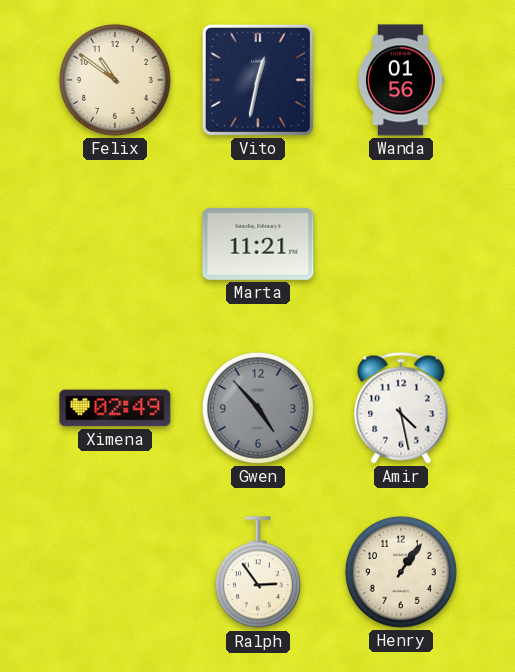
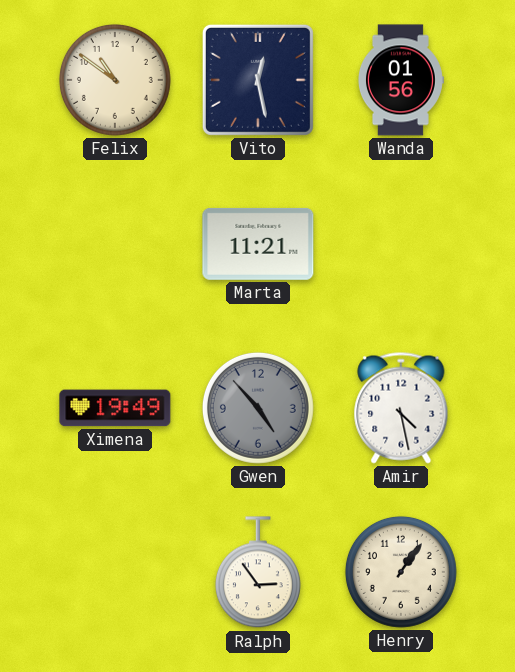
Vito: 12:32 -> 12:28 (258, 80)
Ximena: 02:49 -> 19:49 (115, 408)
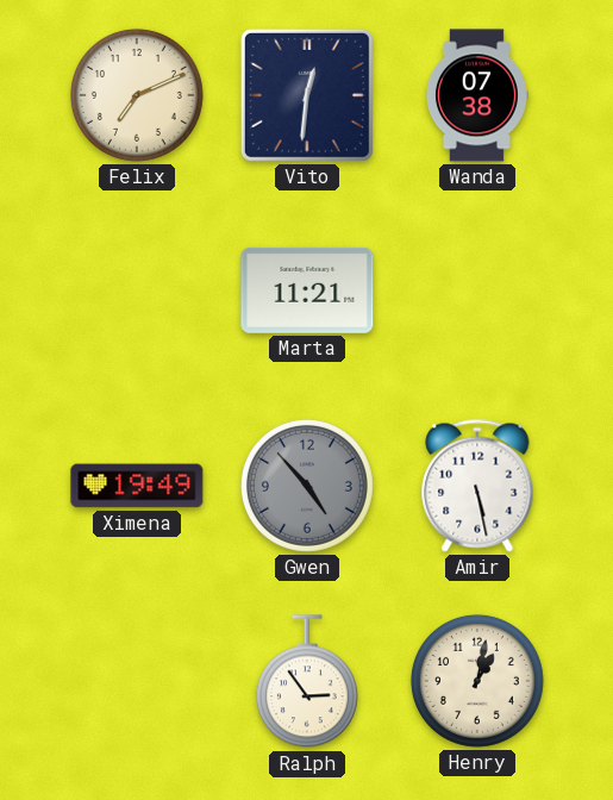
Felix: 10:51 -> 7:11 (137, 95)
Vito: 12:28 -> 12:31 (307, 95)
Wanda: 01:56 -> 07:38 (476, 95)
Amir: 4:28 -> 5:28 (477, 486)
Henry: 1:06 -> 1:02 (477, 681)
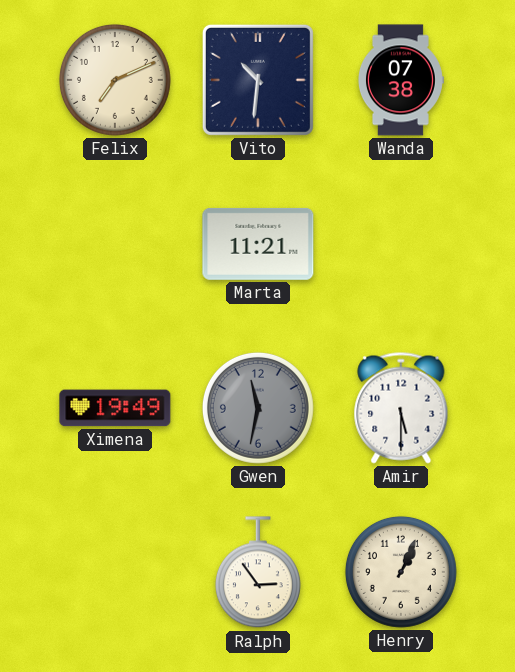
Vito: 12:31 -> 10:31 (258, 80)
Gwen: 4:53 -> 11:32 (258, 408)
Amir: 5:28 -> 5:30 (401, 408)
Henry: 1:02 -> 1:04 (401, 572)
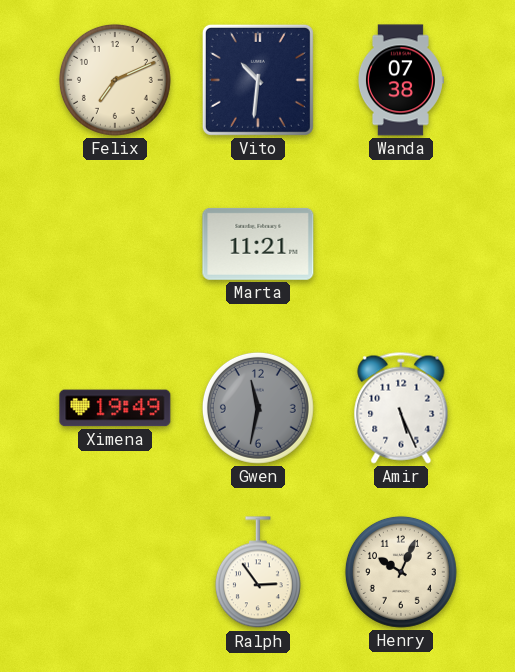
Amir: 5:30 -> 5:26 (401, 408)
Henry: 1:04 -> 10:04 (401, 572)
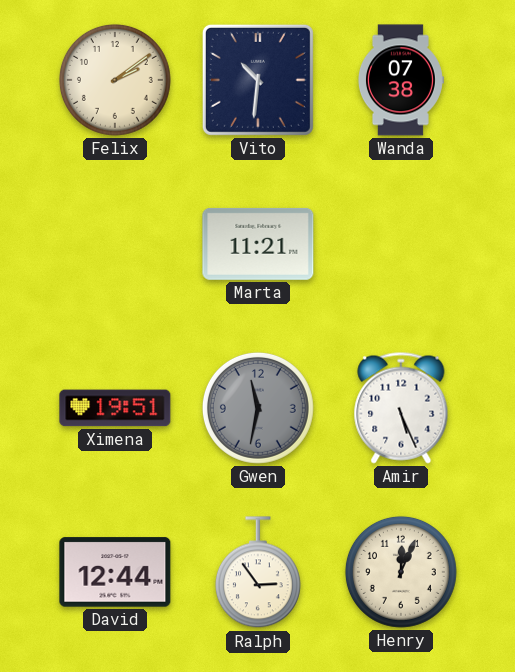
Felix: 7:11 -> 2:09 (115, 80)
Ximena: 19:49 -> 19:51 (115, 408)
David: none -> 12:44 (115, 572)
Henry: 10:04 -> 12:04 (401, 572)
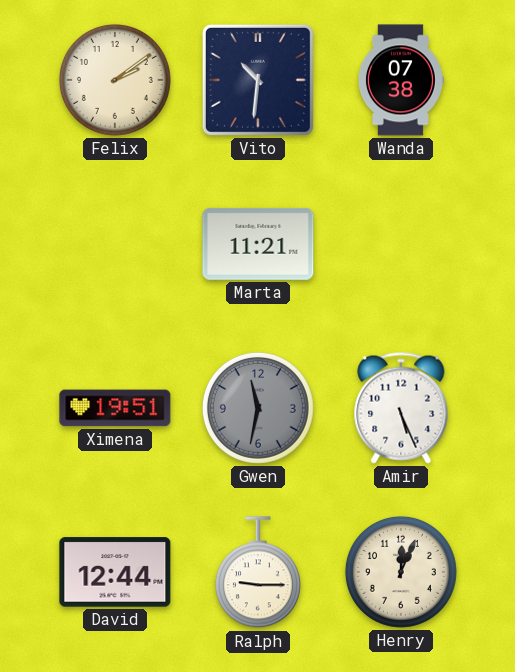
Ralph: 2:54 -> 9:15 (258, 573)
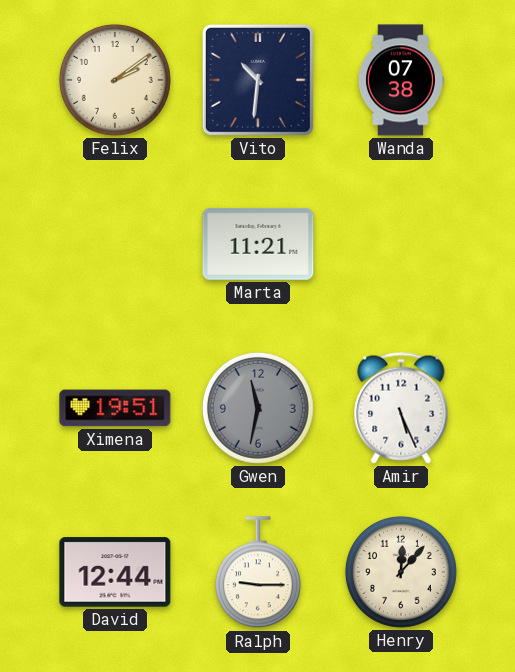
Henry: 12:04 -> 12:07 (401, 572)
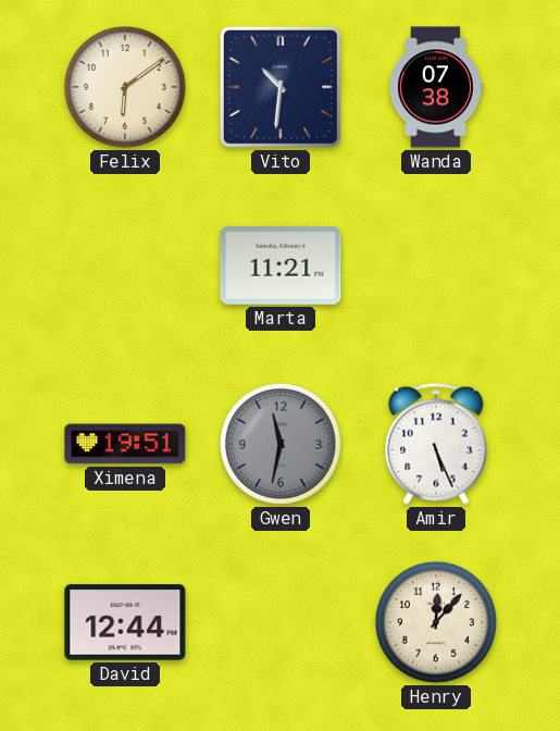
Felix: 2:09 -> 6:09 (125, 87)
Ralph: 9:15 -> none (258, 573)
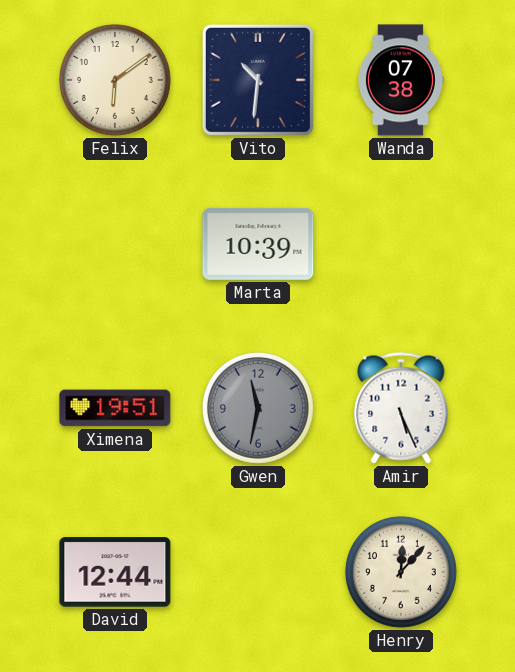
Marta: 11:21 -> 10:39 (258, 244)
